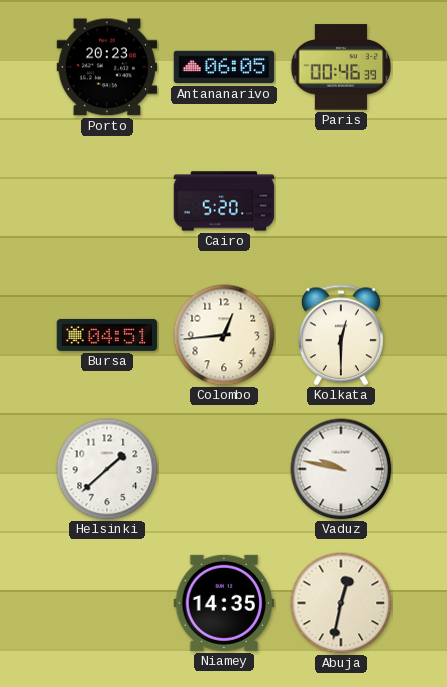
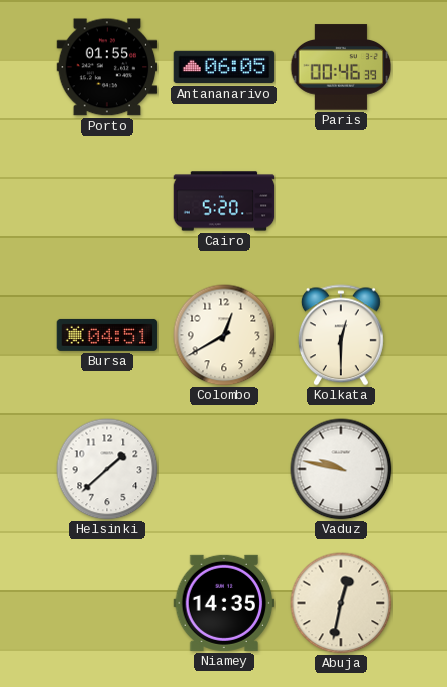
Porto: 20:23 -> 01:55 (107, 67)
Colombo: 12:44 -> 12:40 (224, 335)
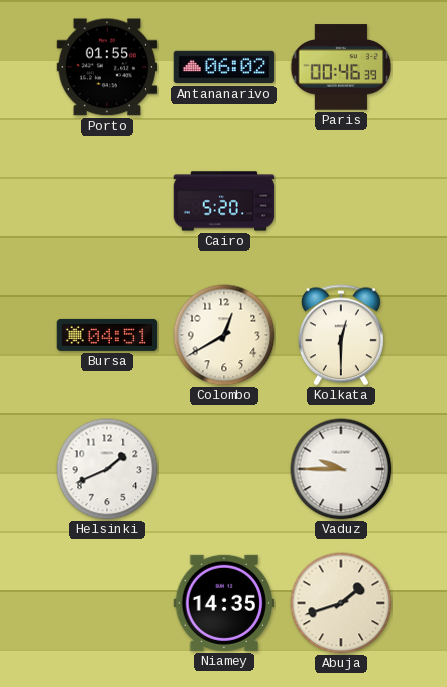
Antananarivo: 06:05 -> 06:02 (224, 67)
Helsinki: 1:38 -> 1:41 (107, 469)
Vaduz: 9:47 -> 9:45 (341, 469)
Abuja: 12:32 -> 1:42 (341, 603)
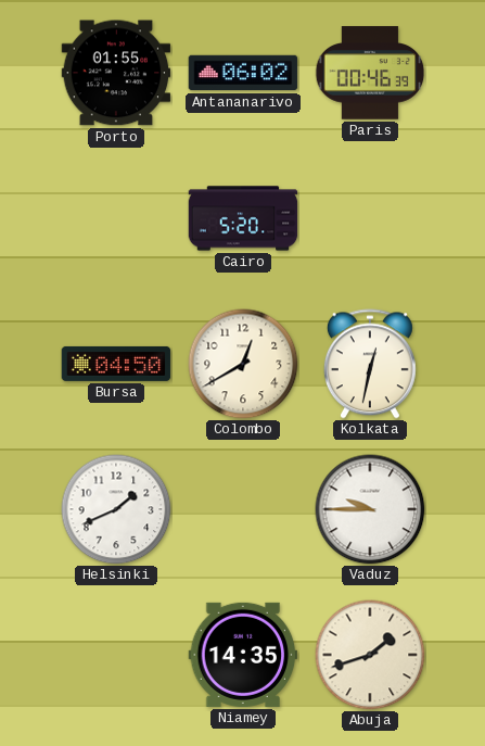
Bursa: 04:51 -> 04:50 (116, 364)
Kolkata: 12:30 -> 12:32 (370, 364)
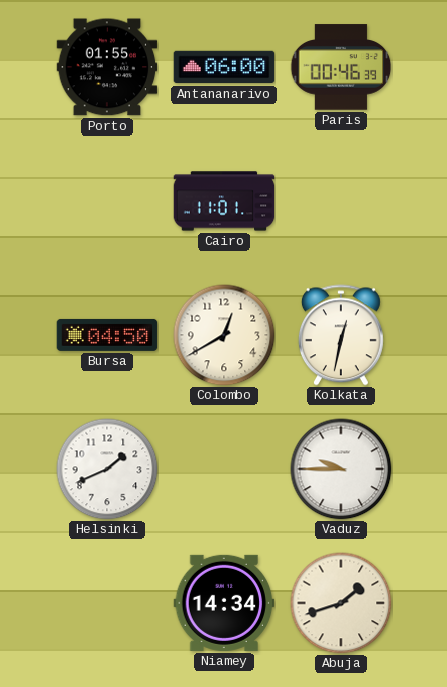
Antananarivo: 06:02 -> 06:00 (224, 67)
Cairo: 5:20 -> 11:01 (224, 201)
Niamey: 14:35 -> 14:34 (224, 603)
